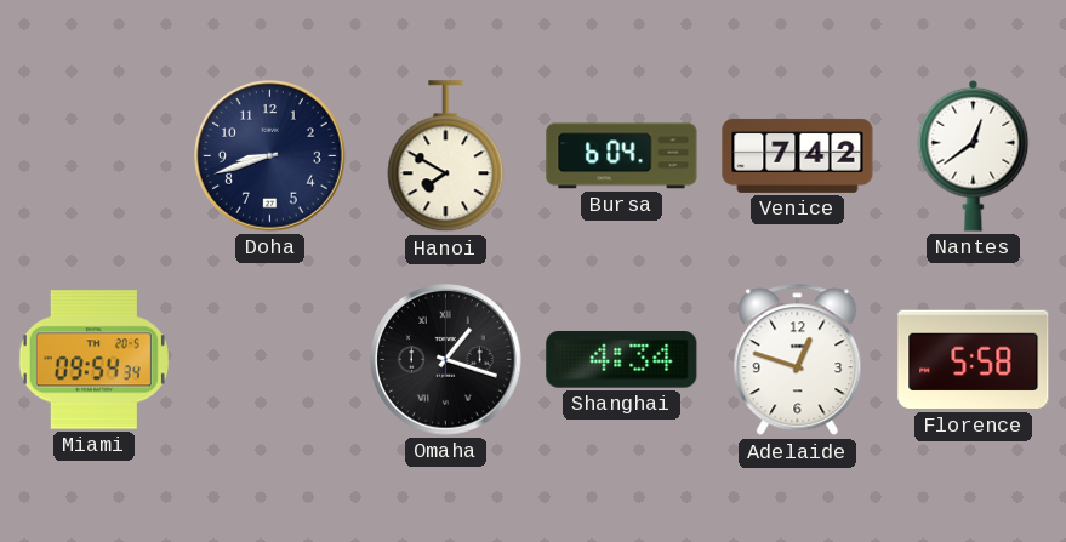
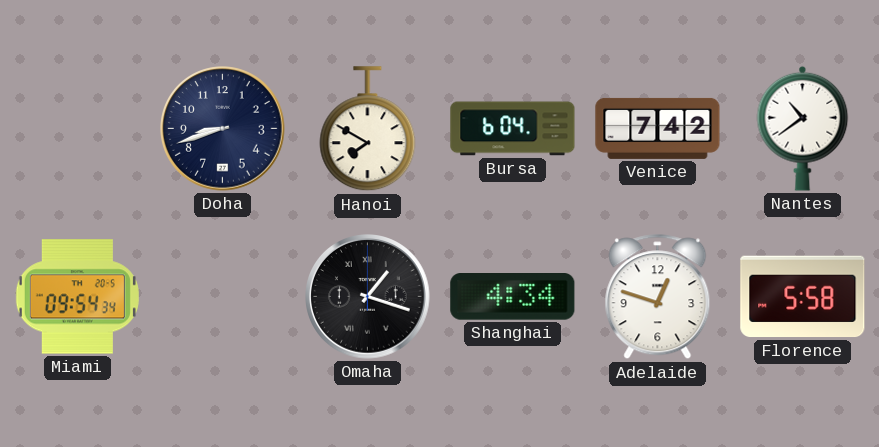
Nantes: 12:39 -> 10:39 (803, 128)
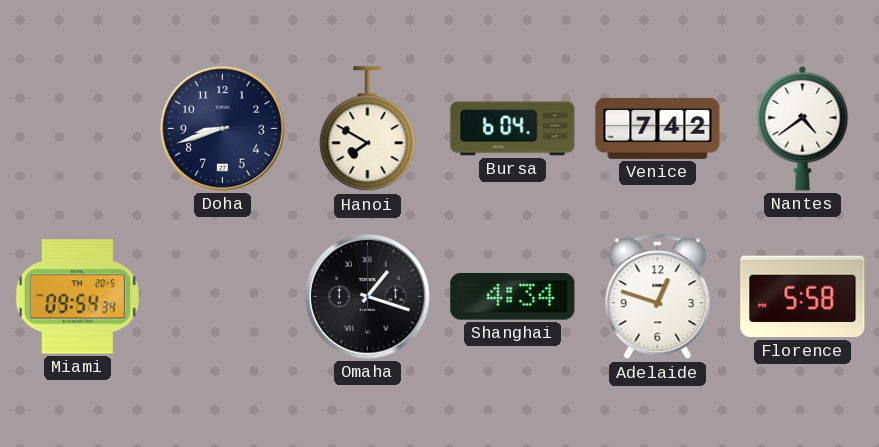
Nantes: 10:39 -> 4:39 (803, 128)
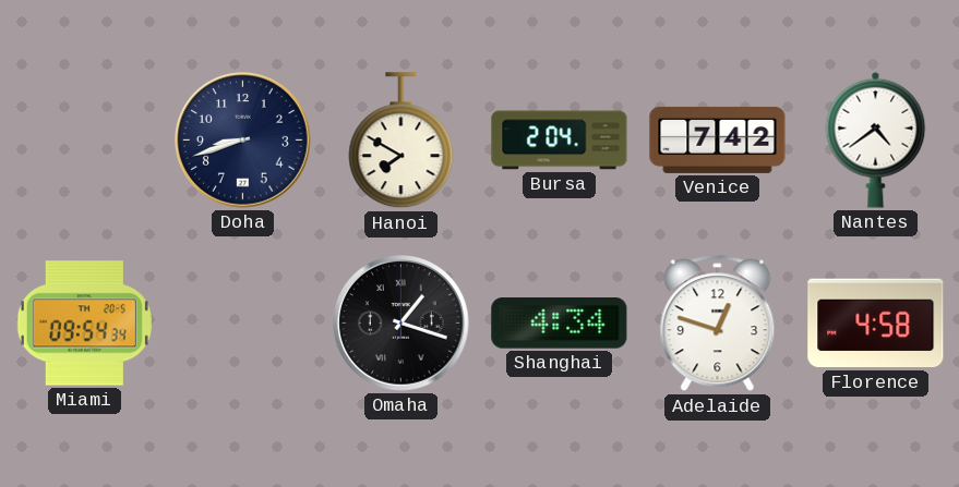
Bursa: 6:04 -> 2:04 (560, 141)
Florence: 5:58 -> 4:58 (876, 324)
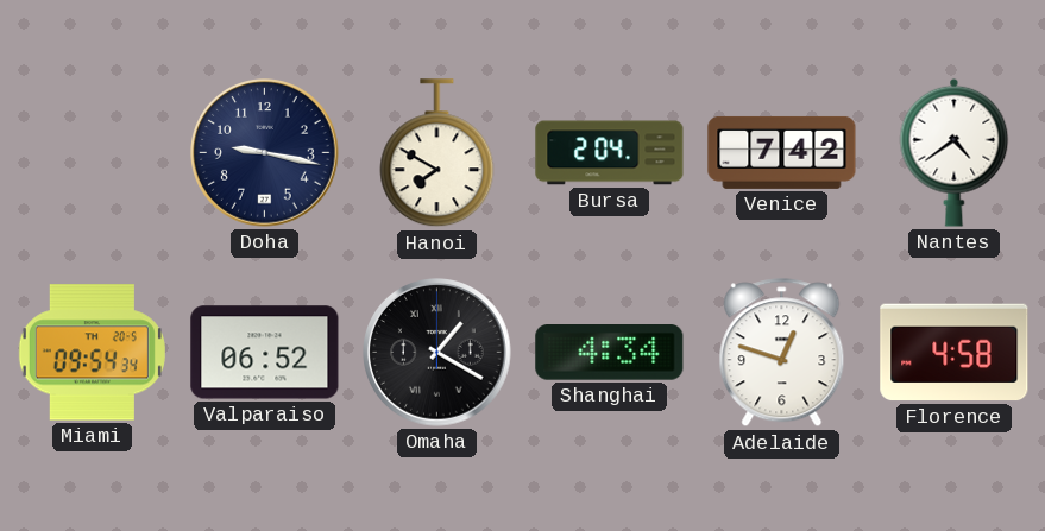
Doha: 8:42 -> 9:17 (265, 153)
Valparaiso: none -> 06:52 (265, 353)
Omaha: 1:18 -> 1:20 (437, 353)
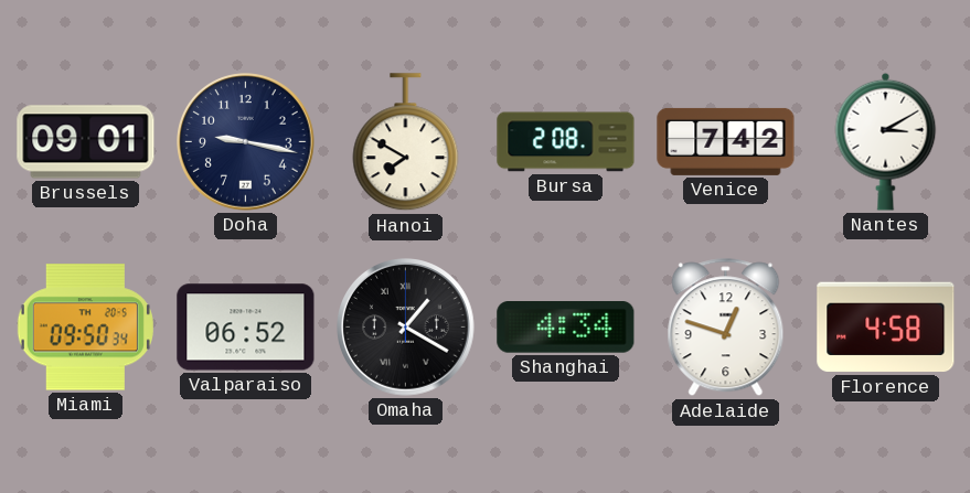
Brussels: none -> 09:01 (86, 142)
Bursa: 2:04 -> 2:08 (566, 142)
Nantes: 4:39 -> 3:10 (886, 141)
Miami: 09:54 -> 09:50 (85, 328)
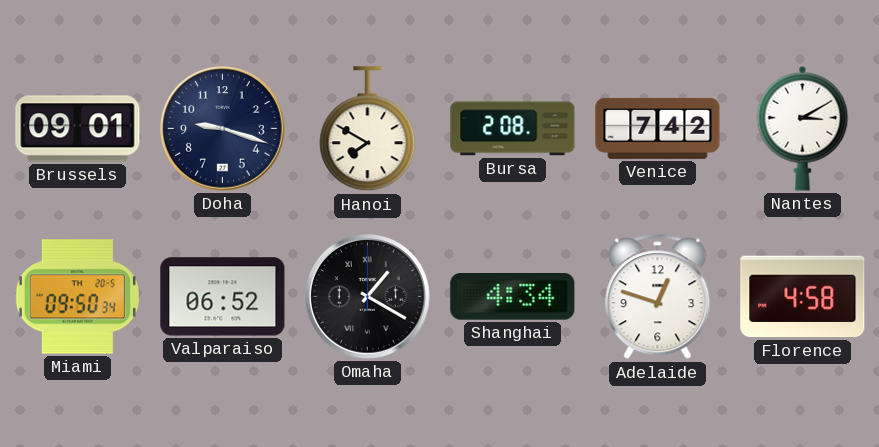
Doha: 9:17 -> 9:18 (223, 129)
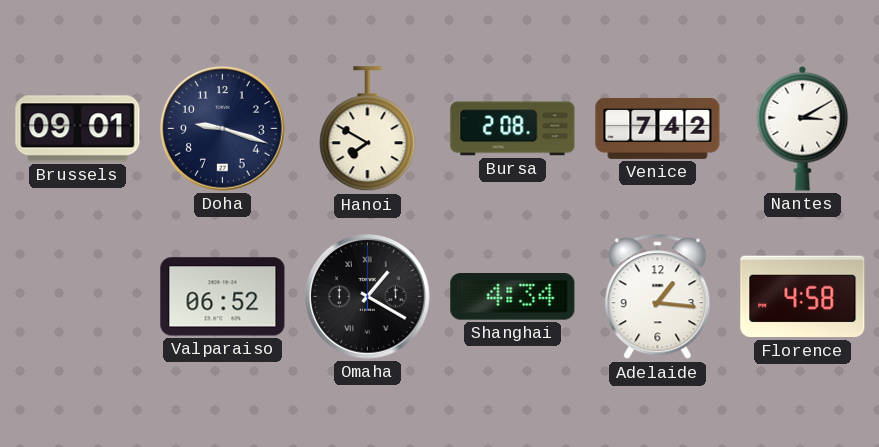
Miami: 09:50 -> none (77, 297)
Adelaide: 12:48 -> 1:16 (658, 297)
